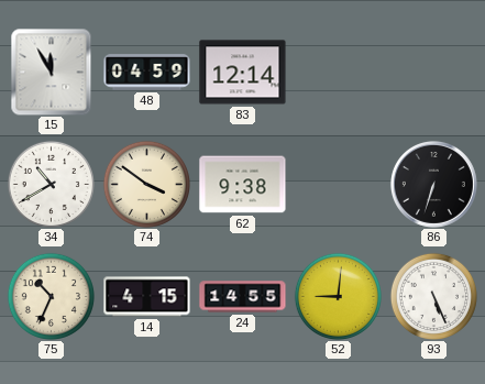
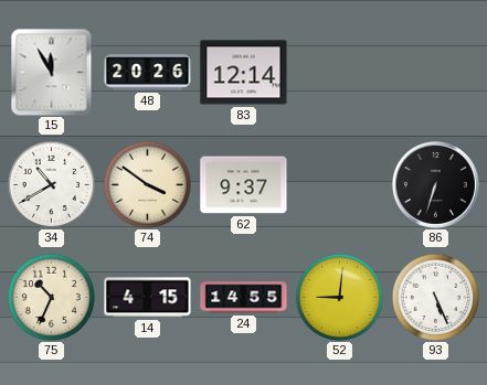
48: 04:59 -> 20:26 (148, 73)
62: 9:38 -> 9:37 (244, 185)
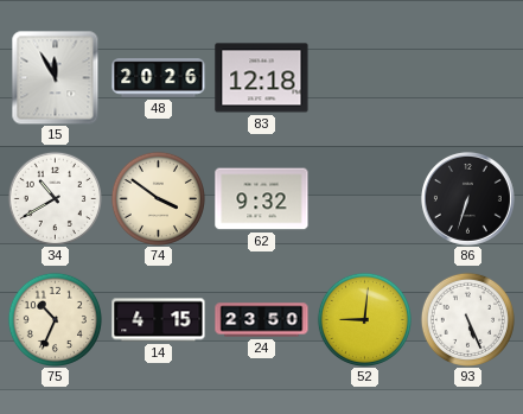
83: 12:14 -> 12:18 (262, 78)
62: 9:37 -> 9:32 (262, 199)
24: 14:55 -> 23:50 (262, 320)
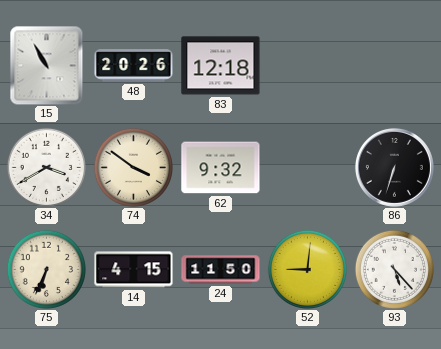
15: 11:55 -> 10:55 (47, 65)
34: 10:40 -> 3:40 (46, 167)
75: 10:34 -> 6:34 (46, 269)
24: 23:50 -> 11:50 (221, 270)
93: 5:26 -> 5:23 (394, 269)
